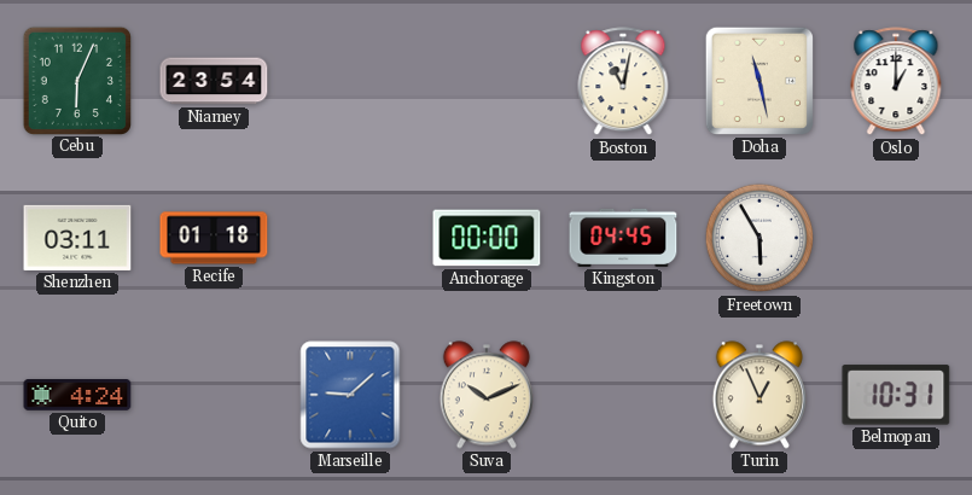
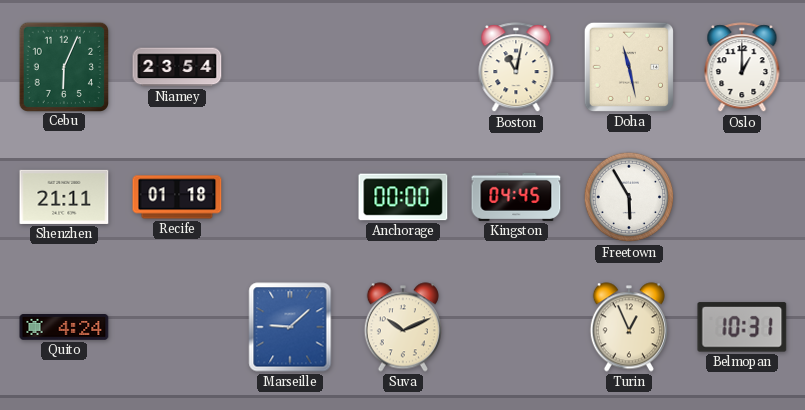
Shenzhen: 03:11 -> 21:11 (64, 197)
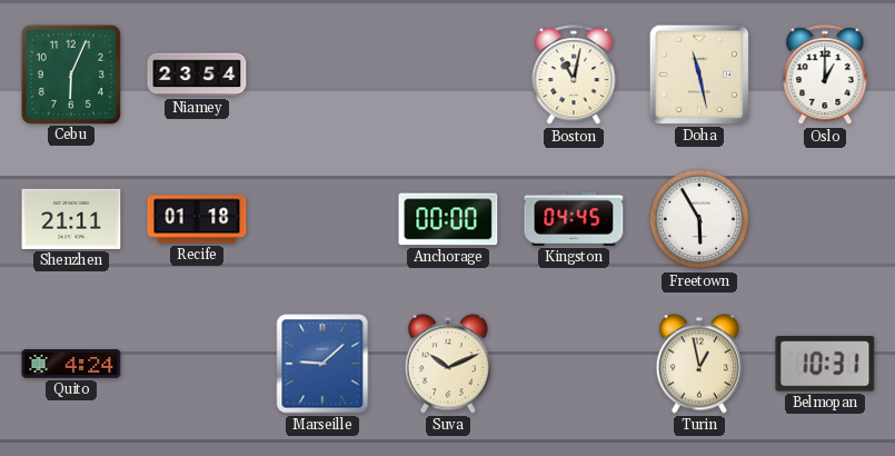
Turin: 12:56 -> 12:58 (699, 364)
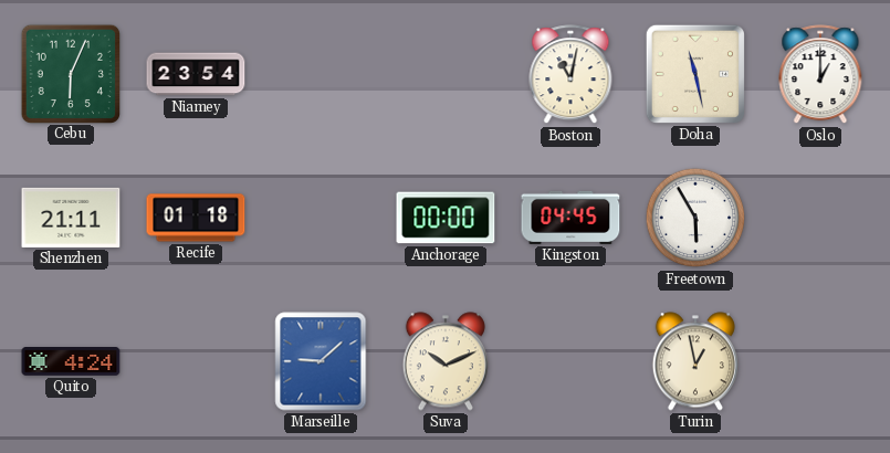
Belmopan: 10:31 -> none (825, 364)
